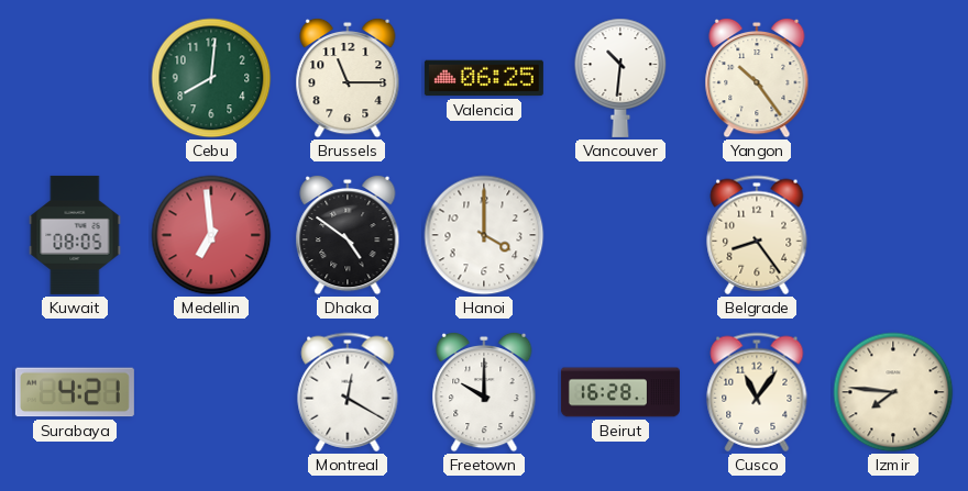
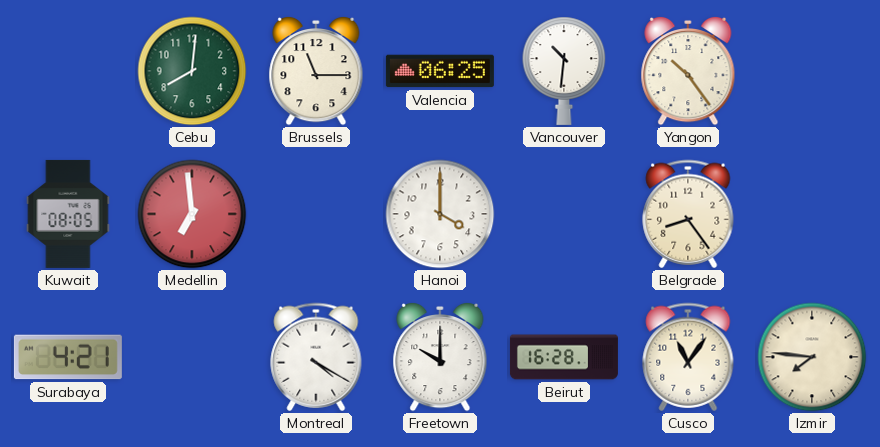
Dhaka: 4:51 -> none (348, 235)
Montreal: 12:20 -> 4:20 (316, 357)
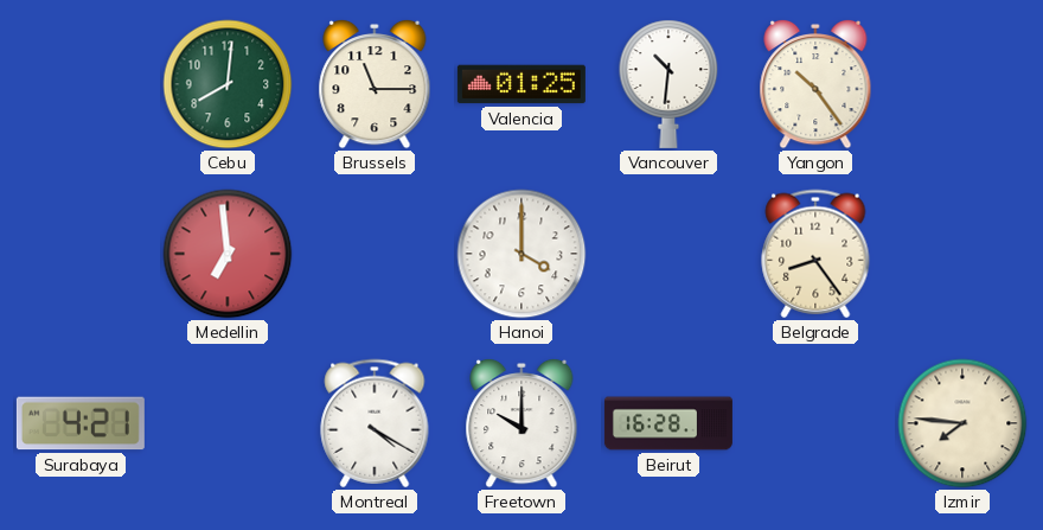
Valencia: 06:25 -> 01:25 (521, 84)
Kuwait: 08:05 -> none (68, 214)
Cusco: 11:06 -> none (688, 357)
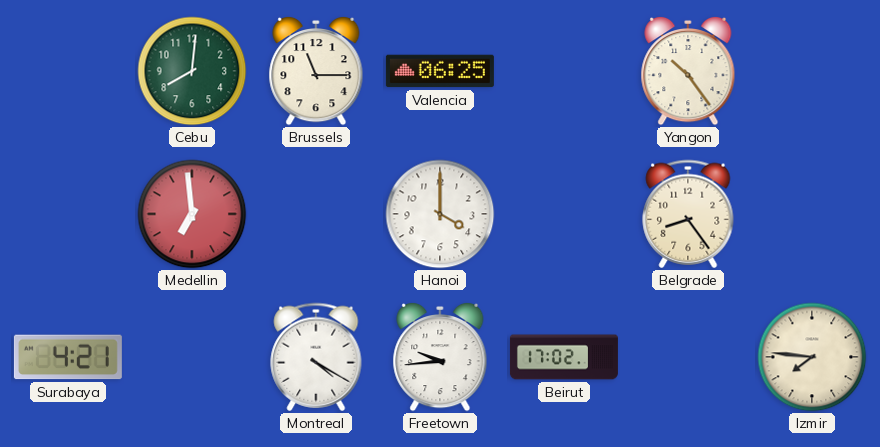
Valencia: 01:25 -> 06:25 (440, 71)
Vancouver: 10:31 -> none (668, 84)
Freetown: 10:00 -> 9:44 (440, 357)
Beirut: 16:28 -> 17:02 (564, 357)
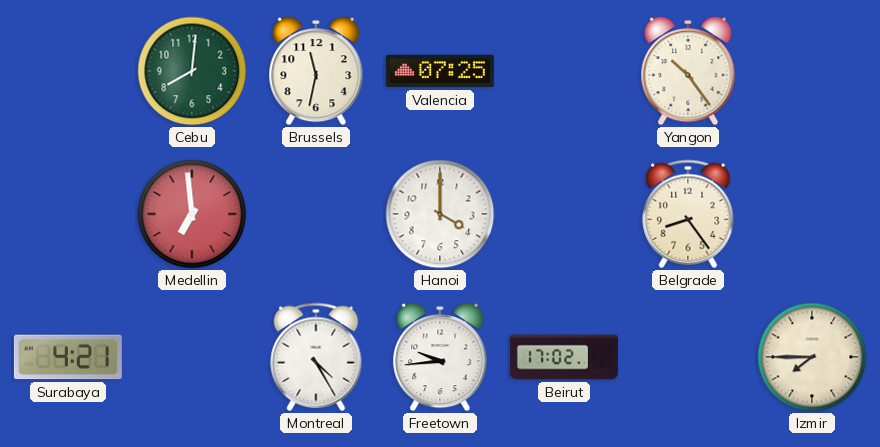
Brussels: 11:15 -> 11:32 (316, 71)
Valencia: 06:25 -> 07:25 (440, 71)
Montreal: 4:20 -> 4:25 (316, 357)
Izmir: 7:46 -> 7:45 (812, 357)
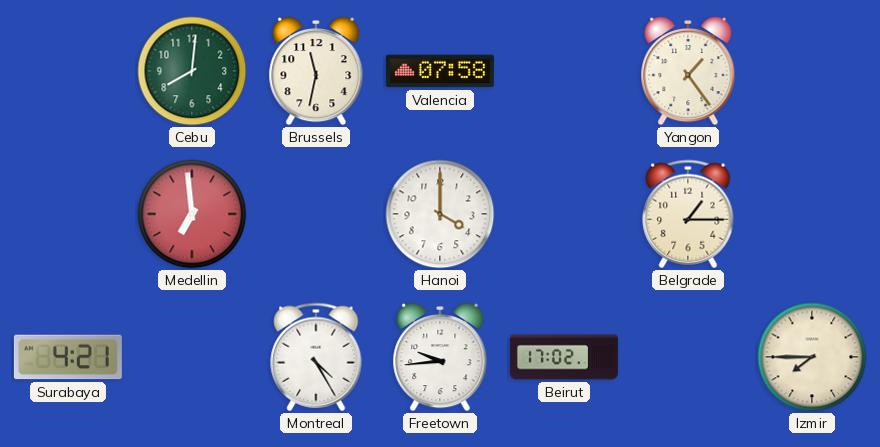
Valencia: 07:25 -> 07:58 (440, 71)
Yangon: 10:24 -> 1:24 (688, 71)
Belgrade: 8:24 -> 1:15 (688, 214)
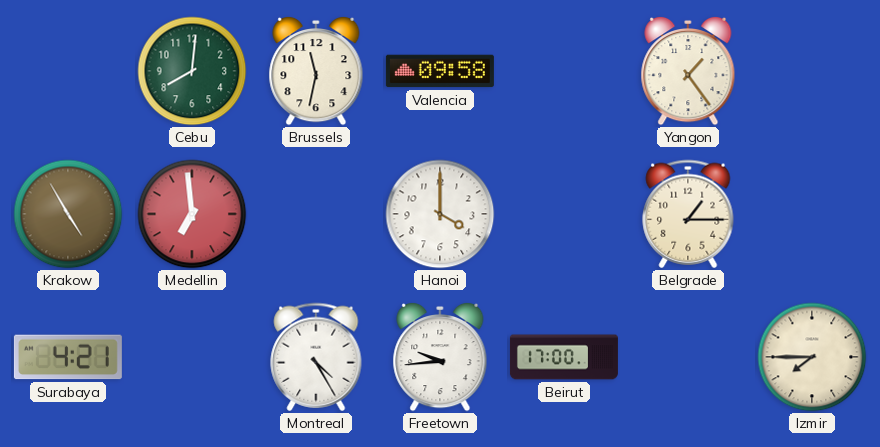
Valencia: 07:58 -> 09:58 (440, 71)
Krakow: none -> 4:55 (68, 214)
Beirut: 17:02 -> 17:00 (564, 357)
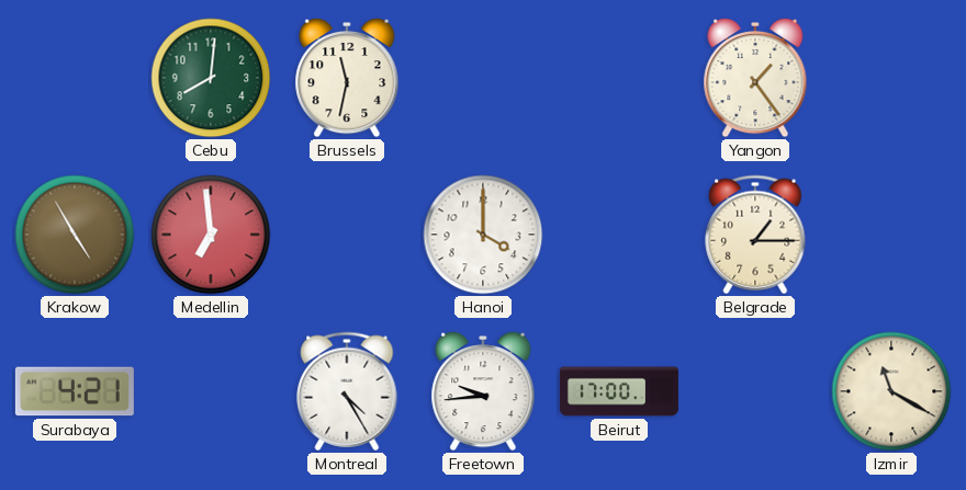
Valencia: 09:58 -> none (440, 71)
Izmir: 7:45 -> 11:20 (891, 391)
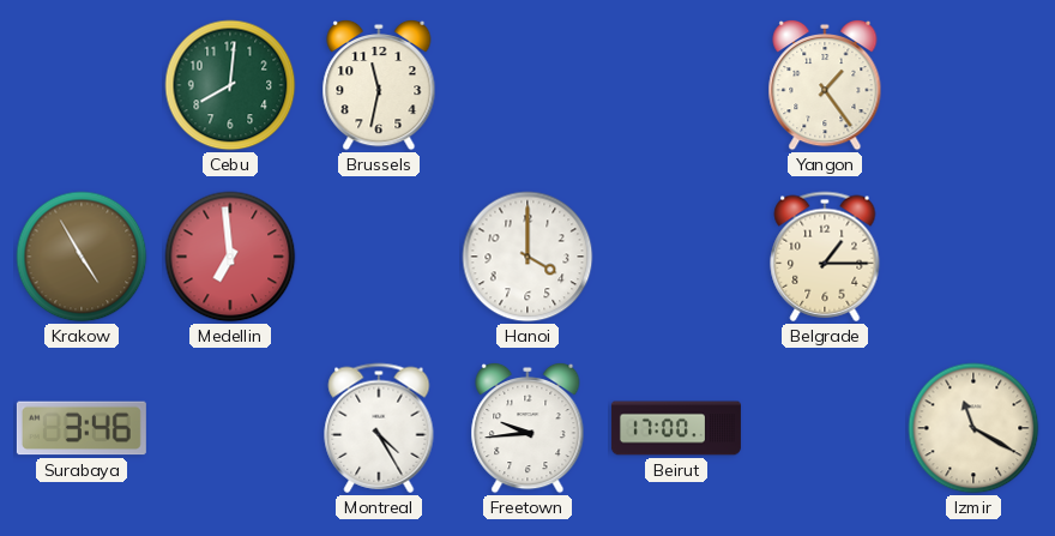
Surabaya: 4:21 -> 3:46 (82, 428)
